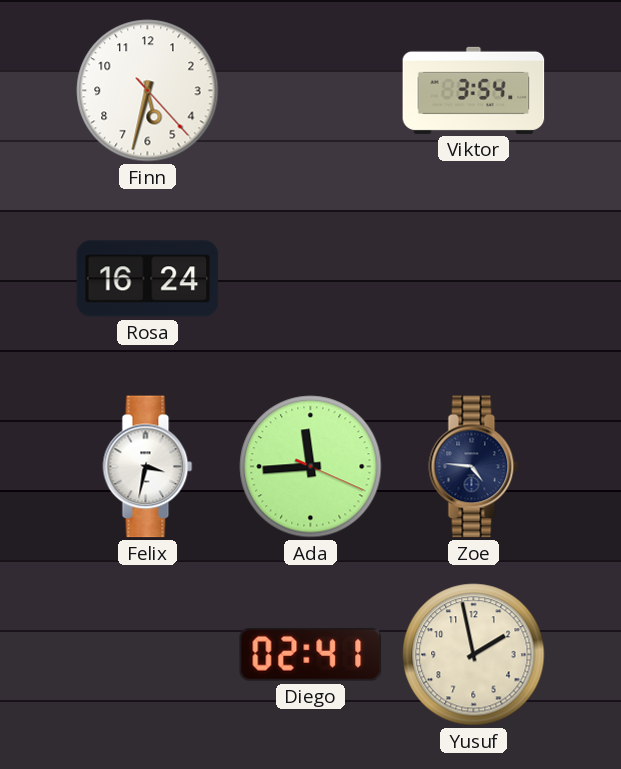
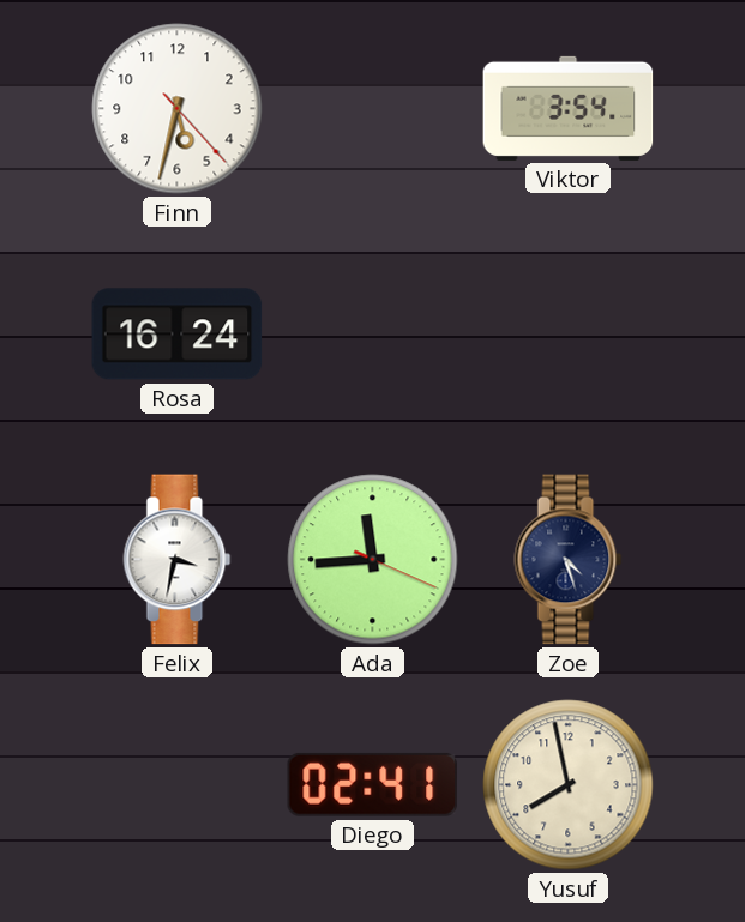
Zoe: 4:46 -> 4:27 (569, 560)
Yusuf: 1:58 -> 7:58 (569, 785)
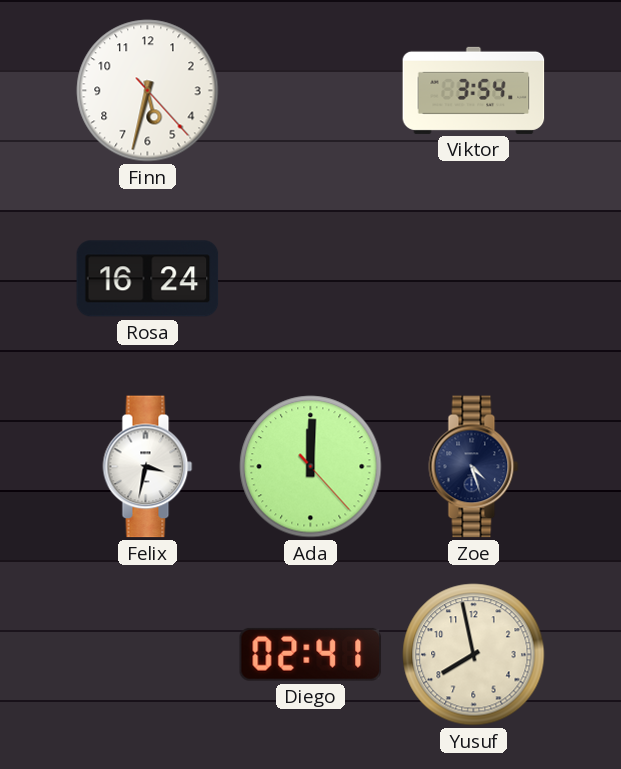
Ada: 11:44 -> 12:00 (311, 467)
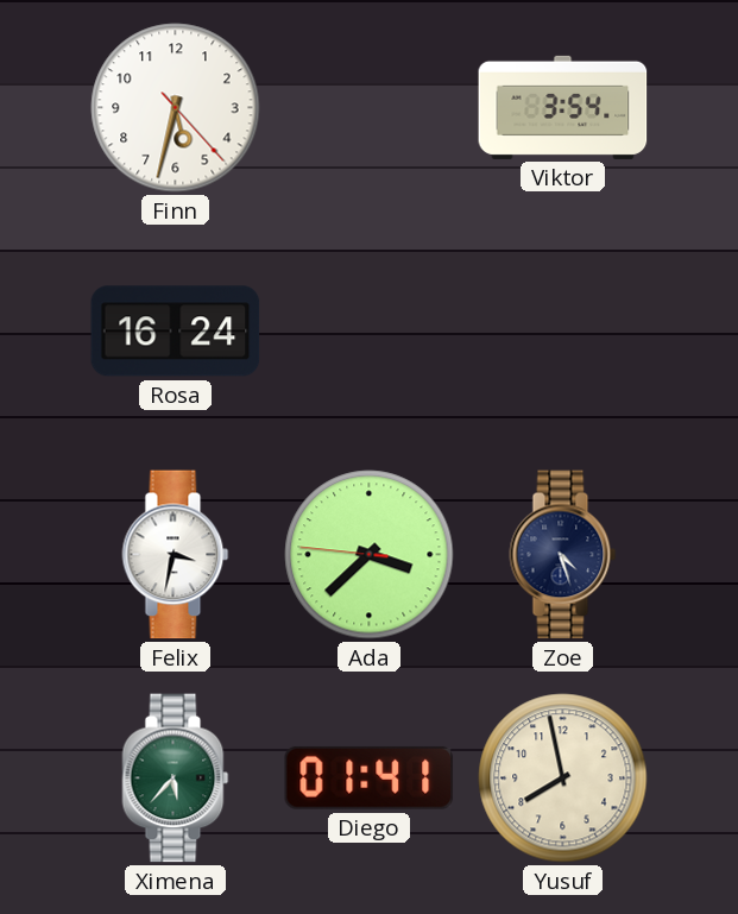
Ada: 12:00 -> 3:37 (370, 555)
Ximena: none -> 5:37 (176, 779)
Diego: 02:41 -> 01:41 (370, 777)
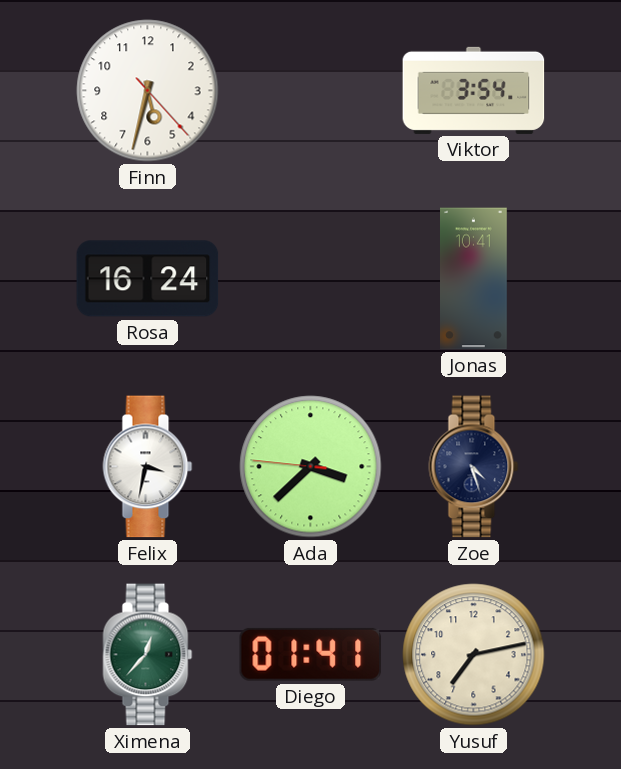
Jonas: none -> 10:41 (474, 279)
Ximena: 5:37 -> 12:37 (148, 655)
Yusuf: 7:58 -> 7:13 (474, 655)
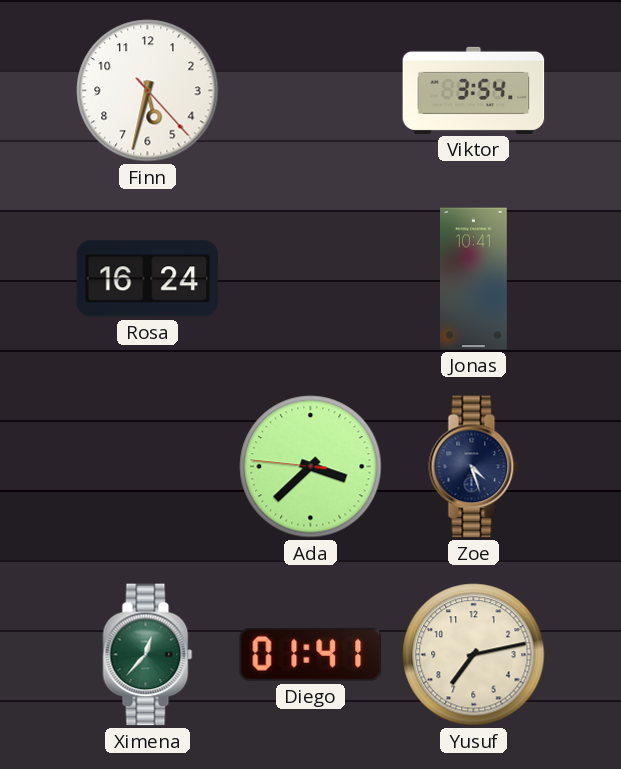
Felix: 3:32 -> none (148, 467)
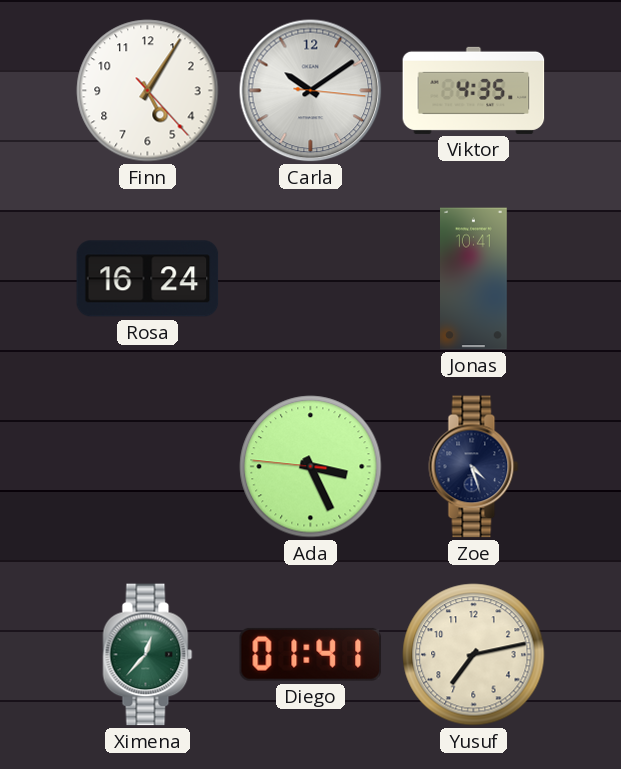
Finn: 5:32 -> 5:05 (148, 91)
Carla: none -> 10:09 (311, 91)
Viktor: 3:54 -> 4:35 (474, 90)
Ada: 3:37 -> 3:25 (311, 467)
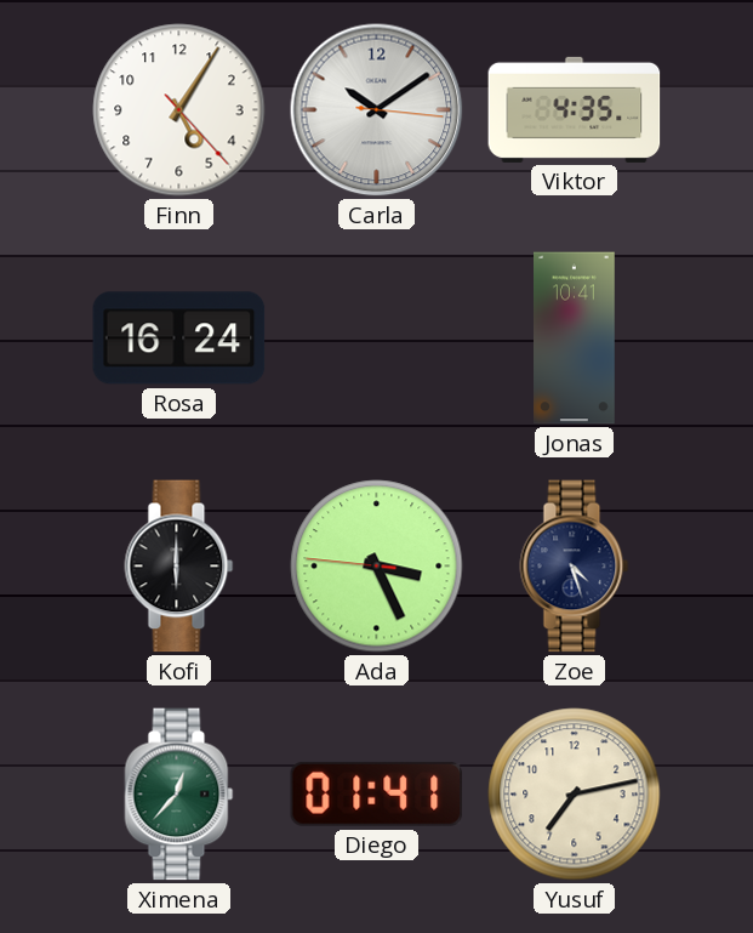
Kofi: none -> 6:00 (179, 567)
